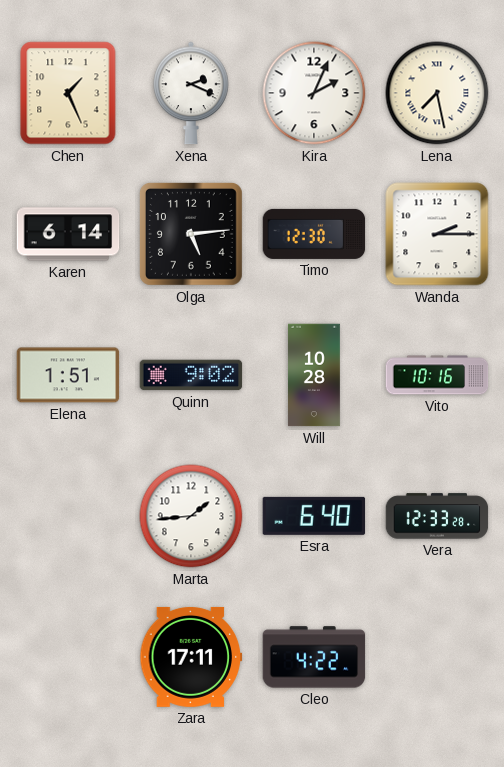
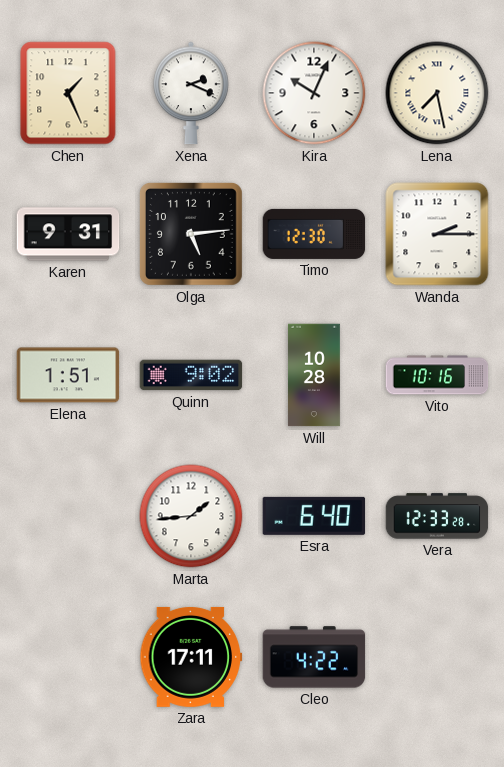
Kira: 2:04 -> 10:04 (314, 93)
Karen: 6:14 -> 9:31 (68, 234)
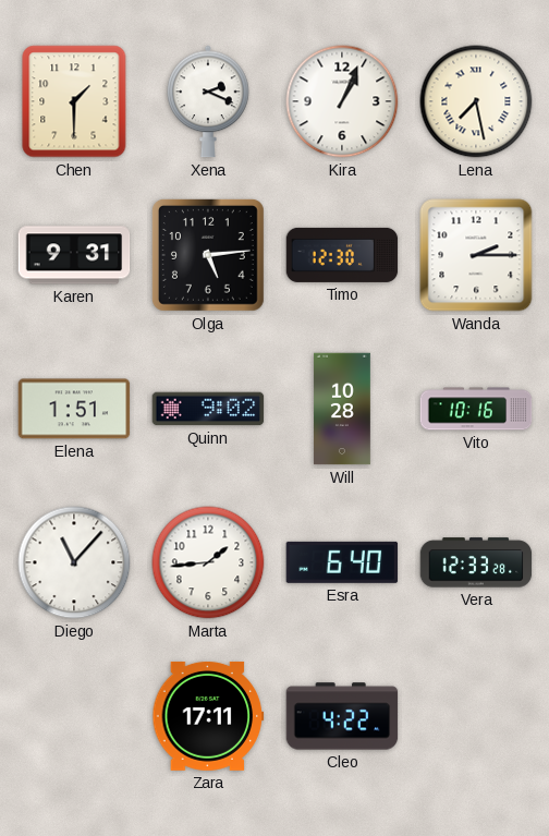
Chen: 1:26 -> 1:30 (74, 101)
Kira: 10:04 -> 1:04 (342, 101)
Diego: none -> 11:07 (74, 562)
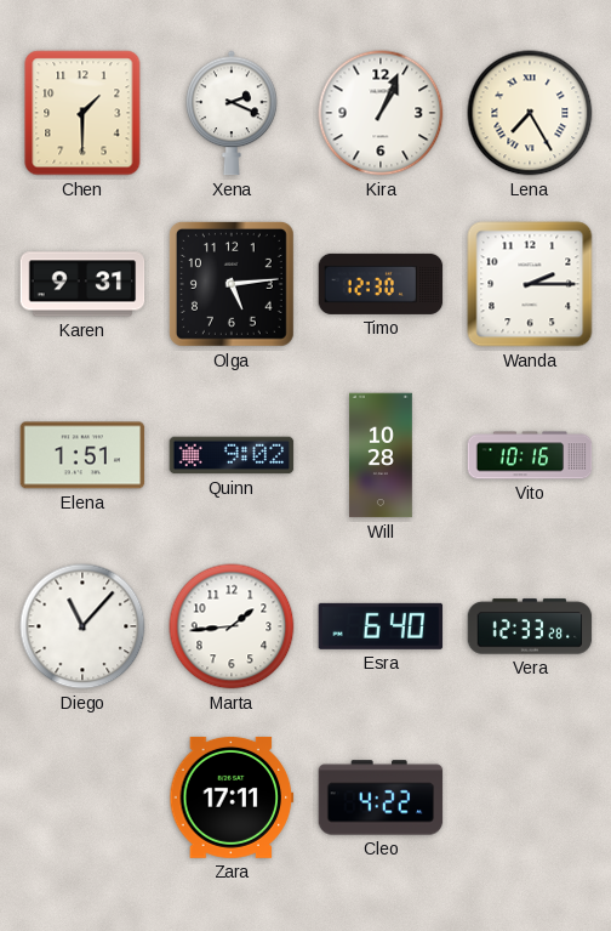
Lena: 7:28 -> 7:25 (530, 113)
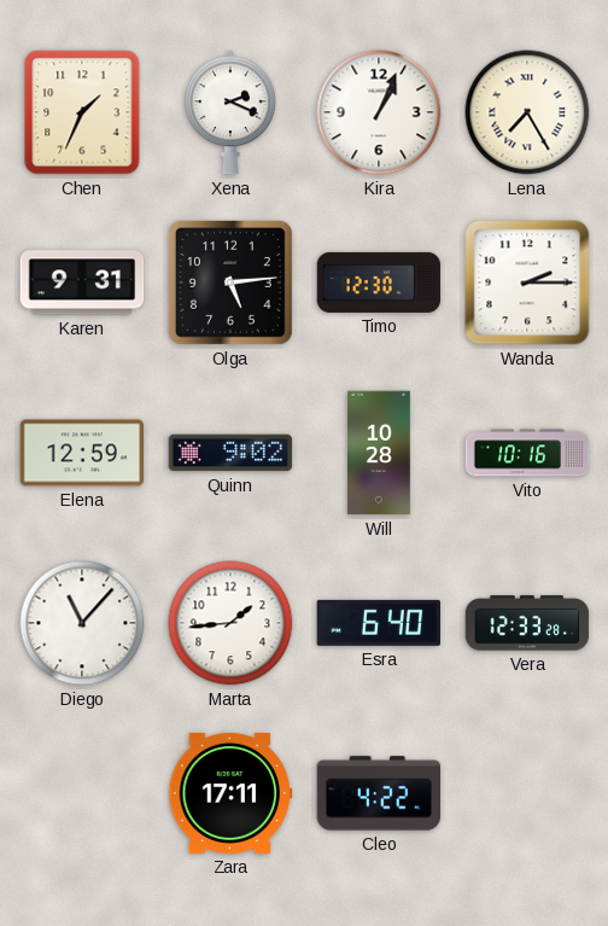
Chen: 1:30 -> 1:34 (82, 112)
Elena: 1:51 -> 12:59 (82, 453)
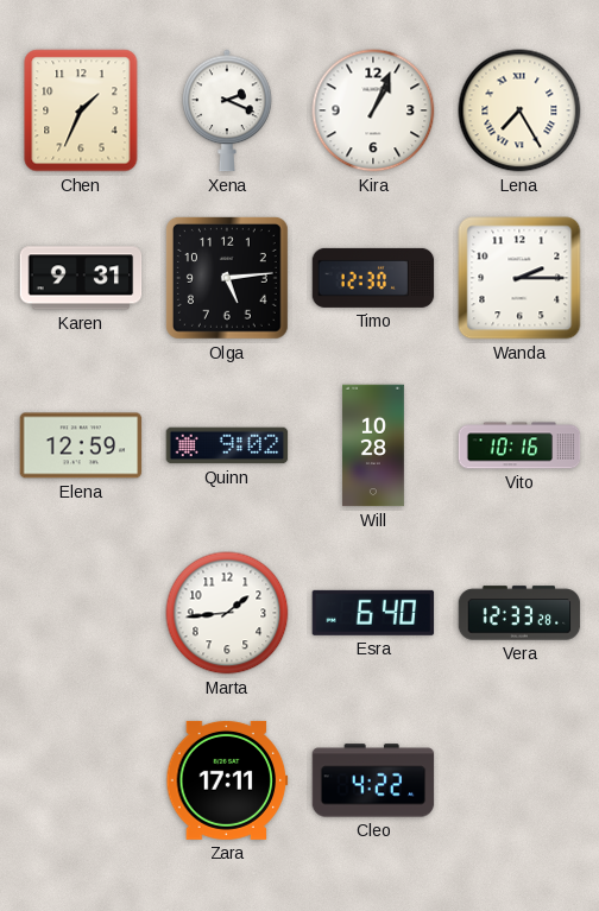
Diego: 11:07 -> none (82, 623)
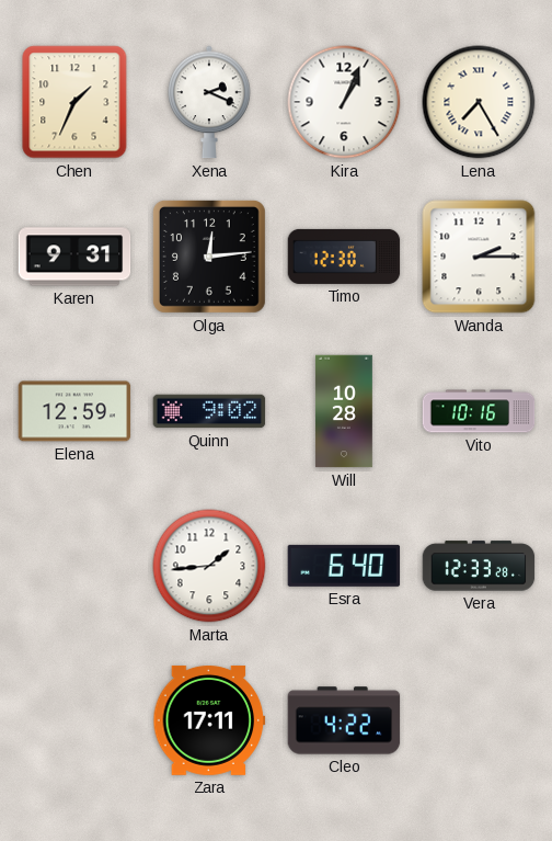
Olga: 5:14 -> 12:14 (209, 257)
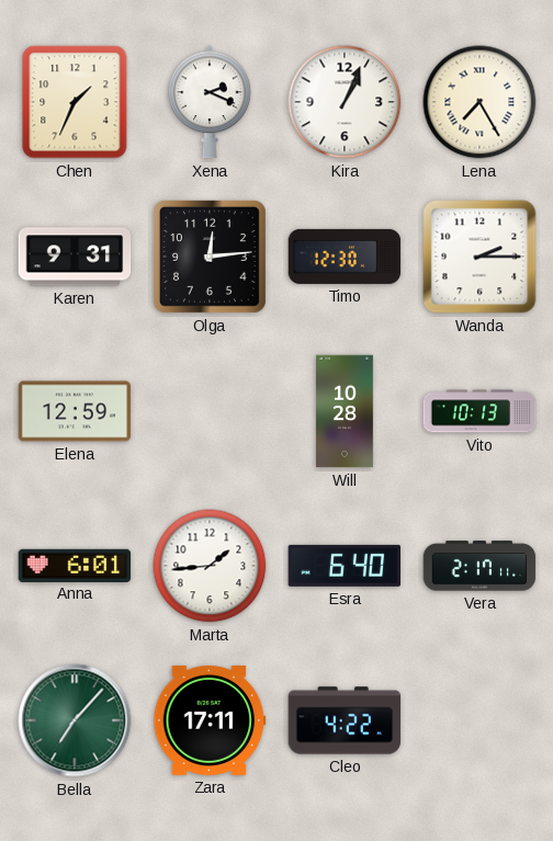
Quinn: 9:02 -> none (209, 411)
Vito: 10:16 -> 10:13 (479, 411)
Anna: none -> 6:01 (75, 565)
Vera: 12:33 -> 2:17 (479, 566)
Bella: none -> 7:07 (75, 720)
